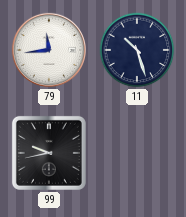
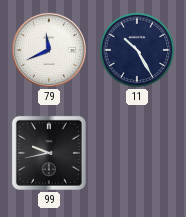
79: 11:44 -> 11:41 (49, 50)
11: 10:27 -> 10:25 (137, 50)
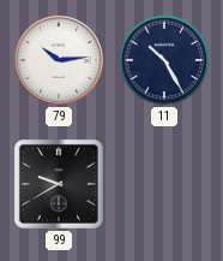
79: 11:41 -> 10:14 (59, 60)
99: 9:43 -> 9:40 (59, 184)
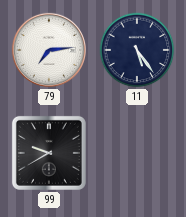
79: 10:14 -> 7:14 (49, 50)
11: 10:25 -> 5:24 (137, 50)
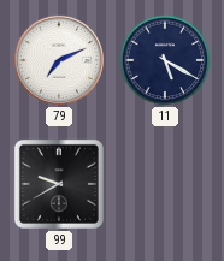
79: 7:14 -> 7:11 (59, 60)
11: 5:24 -> 5:20 (165, 60)
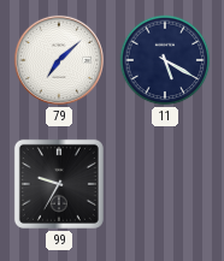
79: 7:11 -> 7:08 (59, 60)
99: 9:40 -> 9:35 (59, 184)
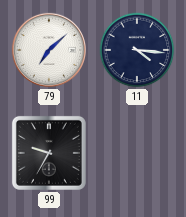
11: 5:20 -> 4:16 (137, 50)
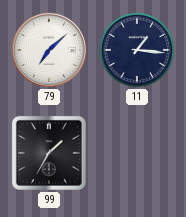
11: 4:16 -> 1:16 (137, 50)
99: 9:35 -> 1:35 (49, 153)
